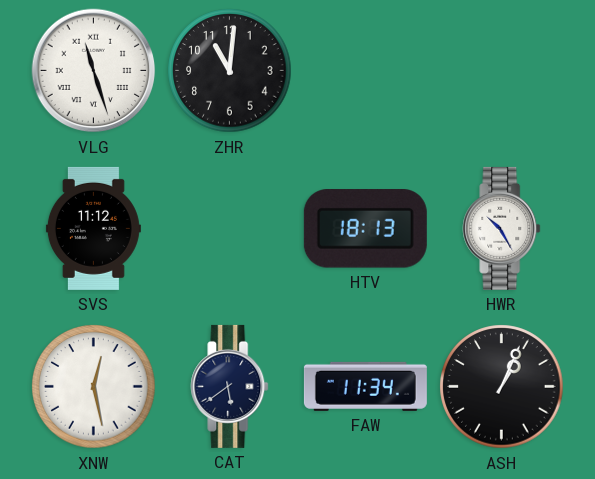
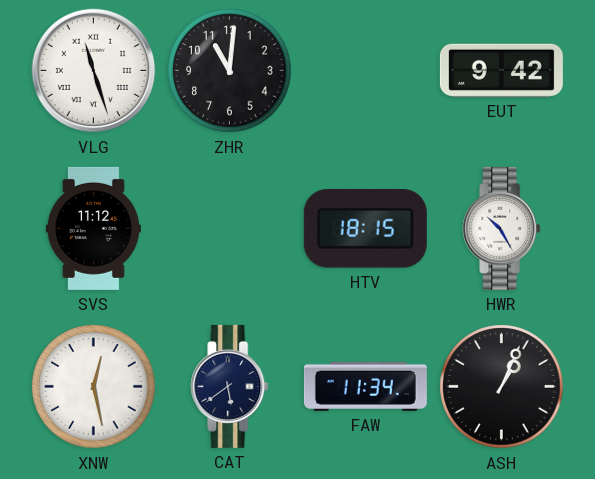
EUT: none -> 9:42 (501, 70)
HTV: 18:13 -> 18:15 (365, 229)
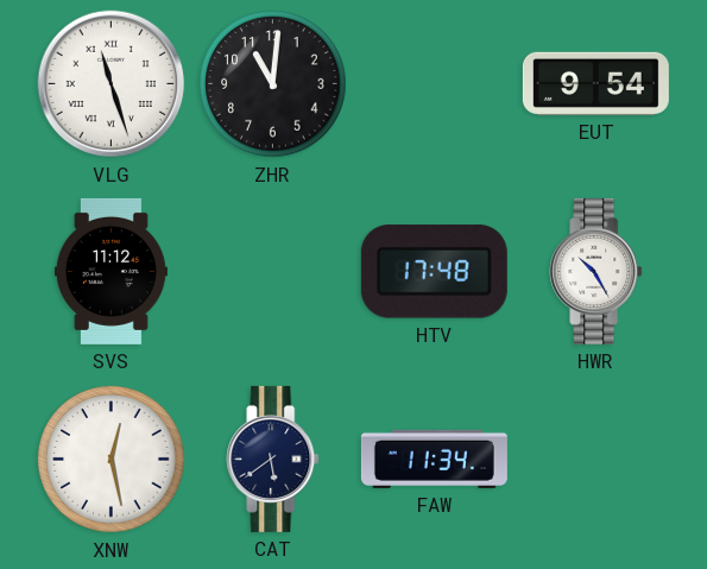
EUT: 9:42 -> 9:54 (595, 83)
HTV: 18:15 -> 17:48 (434, 272)
ASH: 1:04 -> none (502, 387)
